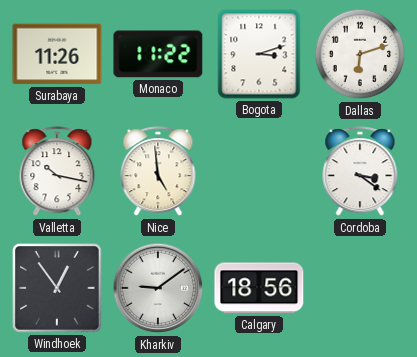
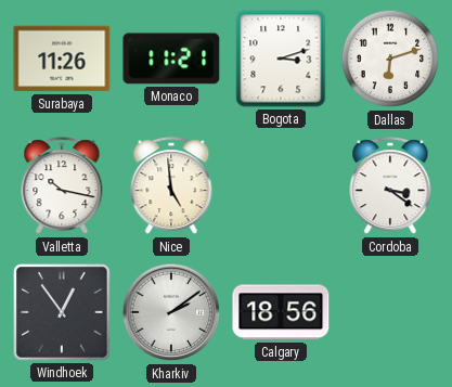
Monaco: 11:22 -> 11:21 (171, 59)
Kharkiv: 9:09 -> 2:09 (171, 312)
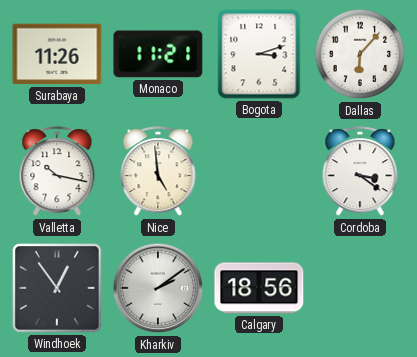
Dallas: 6:12 -> 6:07 (360, 54)
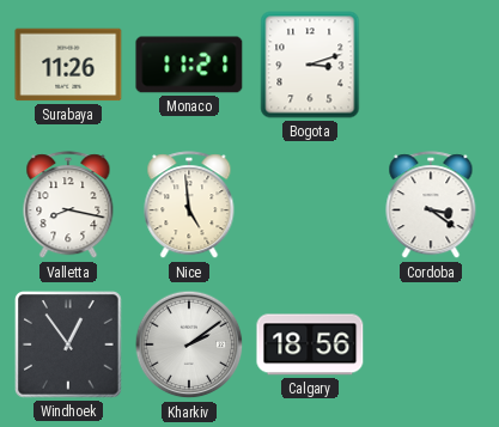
Dallas: 6:07 -> none (360, 54)
Valletta: 10:17 -> 8:17 (68, 206)
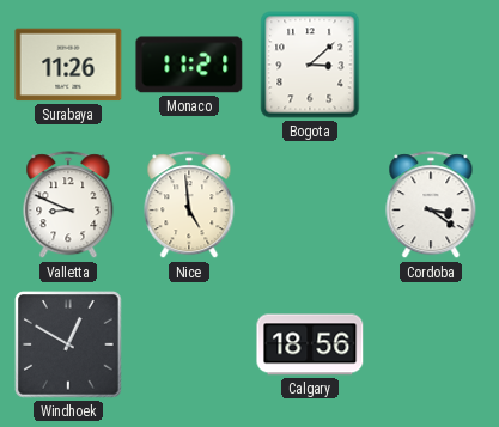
Bogota: 3:12 -> 3:08 (310, 65)
Valletta: 8:17 -> 8:49 (68, 206)
Windhoek: 12:54 -> 12:50 (68, 344)
Kharkiv: 2:09 -> none (189, 344)
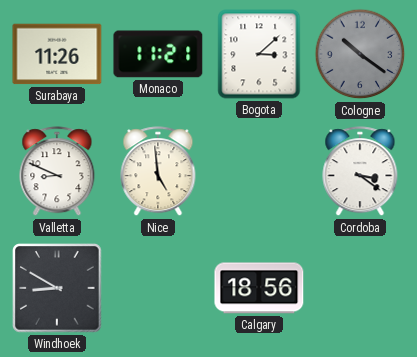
Cologne: none -> 10:21 (360, 54)
Windhoek: 12:50 -> 8:50 (57, 288)
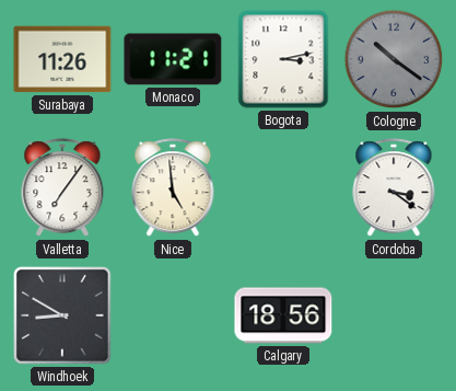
Bogota: 3:08 -> 3:13 (283, 59)
Valletta: 8:49 -> 7:06 (62, 188)
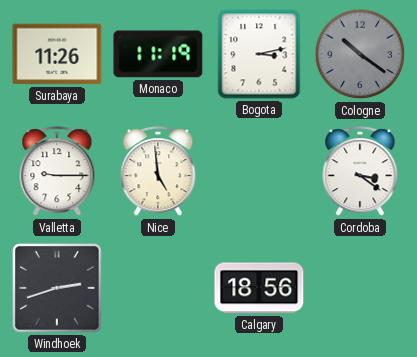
Monaco: 11:21 -> 11:19 (158, 54)
Valletta: 7:06 -> 9:15 (57, 172)
Windhoek: 8:50 -> 2:42 (57, 288)
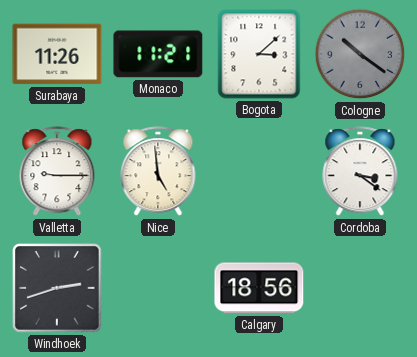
Monaco: 11:19 -> 11:21 (158, 54)
Bogota: 3:13 -> 3:08 (259, 54)
